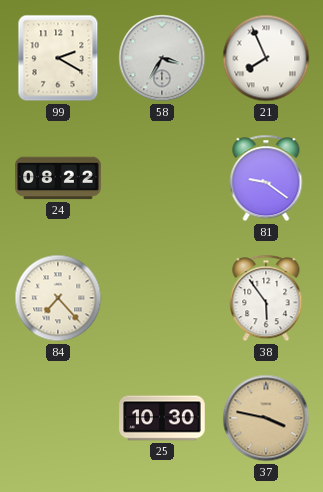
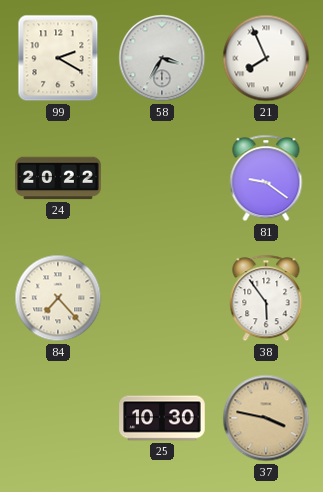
24: 08:22 -> 20:22 (58, 178)
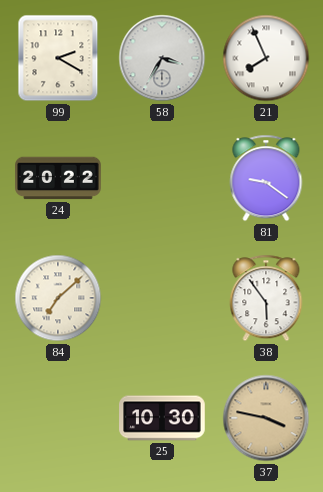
84: 7:23 -> 7:08 (58, 298)
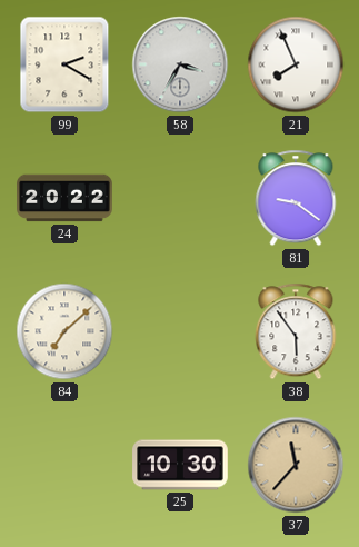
37: 3:47 -> 11:37 (296, 465)
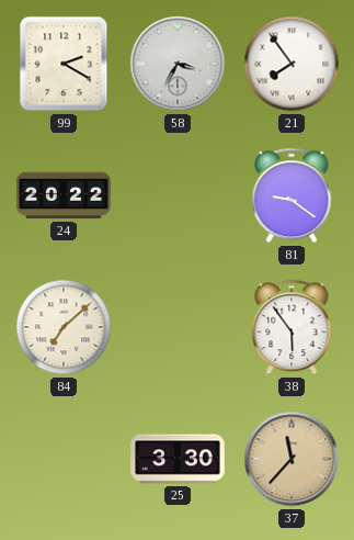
21: 7:56 -> 7:54 (292, 64)
25: 10:30 -> 3:30 (178, 459)
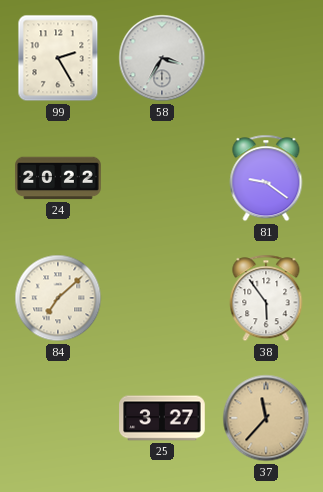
99: 2:20 -> 2:25 (58, 58)
21: 7:54 -> none (292, 64)
25: 3:30 -> 3:27 (162, 418)
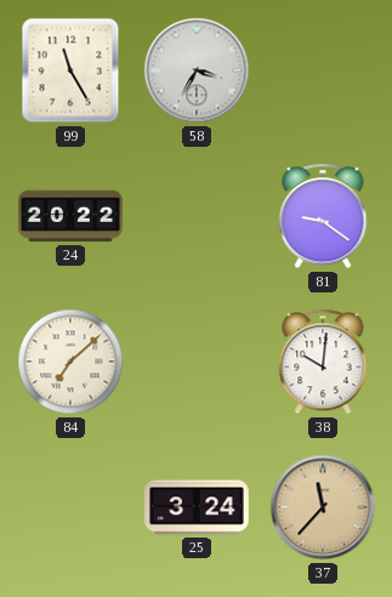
99: 2:25 -> 11:25 (70, 70)
38: 5:54 -> 10:01 (323, 362)
25: 3:27 -> 3:24 (197, 507)
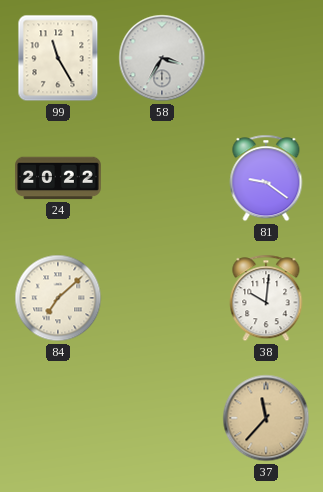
25: 3:24 -> none (197, 507)
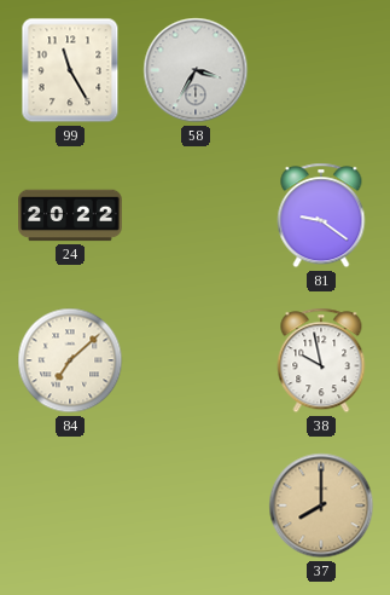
38: 10:01 -> 9:58 (321, 360)
37: 11:37 -> 8:00 (321, 506)
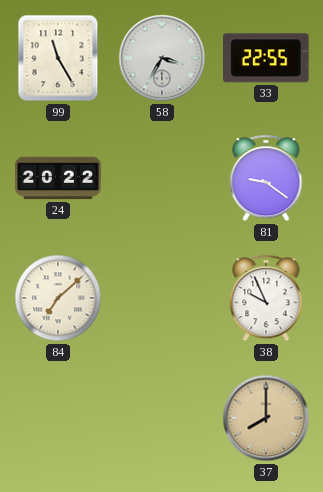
33: none -> 22:55 (266, 58)
38: 9:58 -> 9:56 (266, 298)
